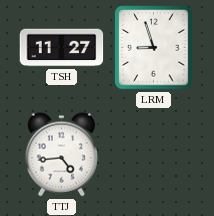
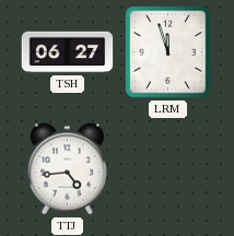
TSH: 11:27 -> 06:27 (68, 52)
LRM: 8:57 -> 11:57 (168, 52)
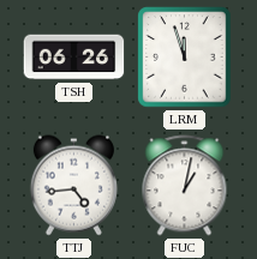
TSH: 06:27 -> 06:26 (74, 58)
FUC: none -> 1:02 (185, 186)
